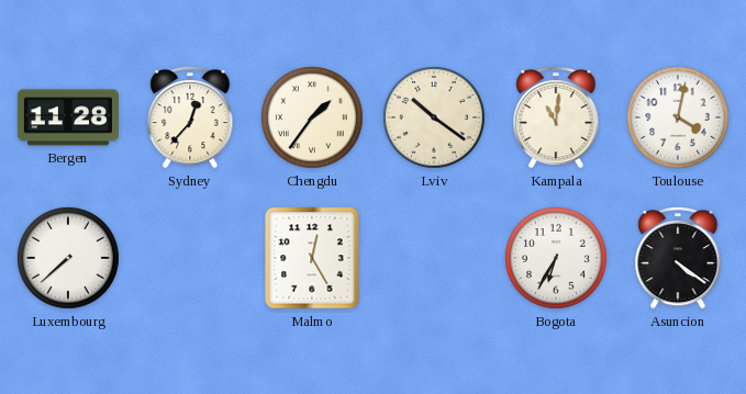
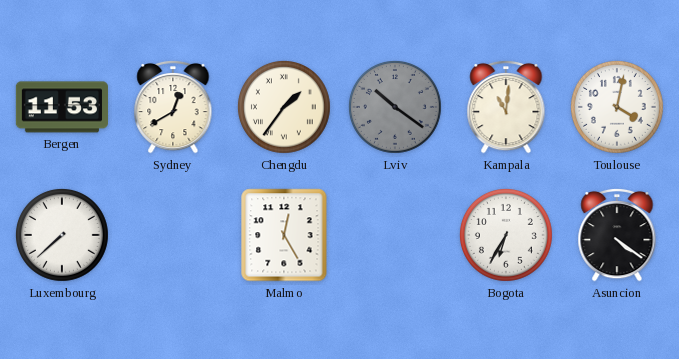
Bergen: 11:28 -> 11:53 (62, 107)
Sydney: 12:37 -> 12:40 (173, 107)
Lviv dial: cream -> grey (395, 107)
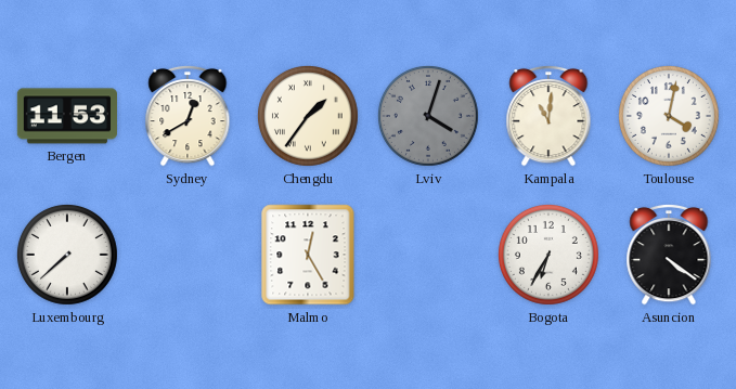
Lviv: 10:21 -> 4:03 (428, 116)
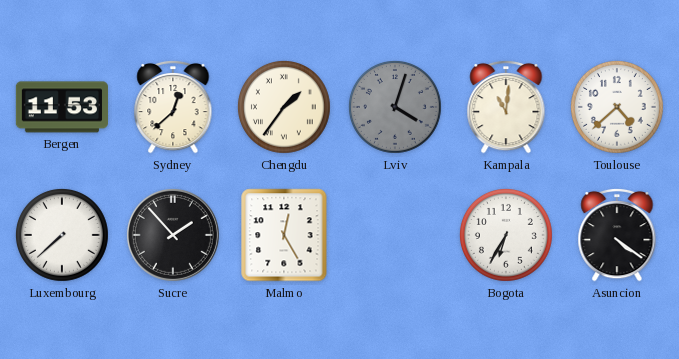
Sydney: 12:40 -> 12:38 (173, 107)
Toulouse: 4:02 -> 4:38 (617, 107)
Sucre: none -> 1:53 (173, 235)
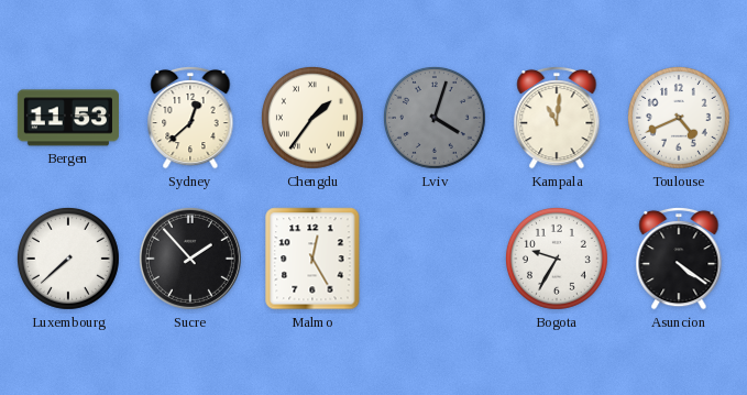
Toulouse: 4:38 -> 4:41 (679, 118)
Bogota: 6:35 -> 9:35 (557, 259)
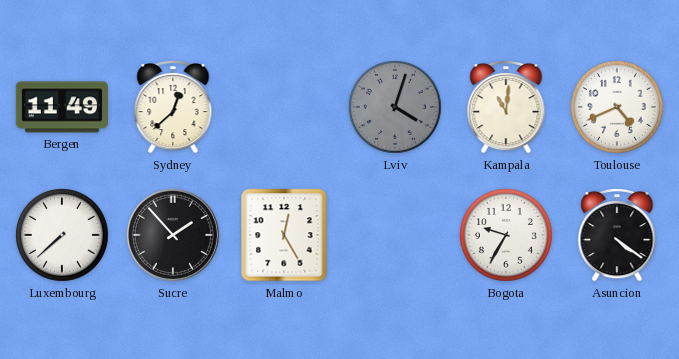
Bergen: 11:53 -> 11:49 (62, 107)
Chengdu: 1:36 -> none (312, 118)
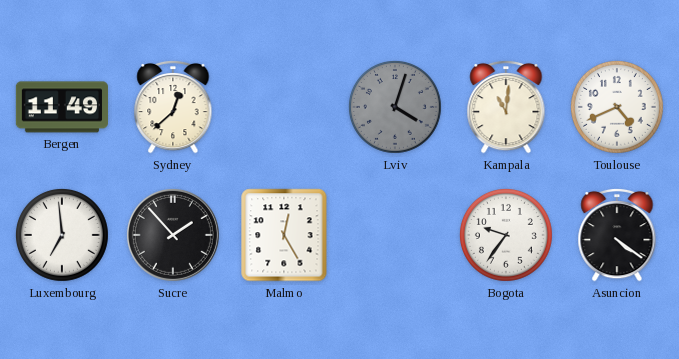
Luxembourg: 7:38 -> 6:59 (62, 235)
Bogota: 9:35 -> 9:36 (506, 235)
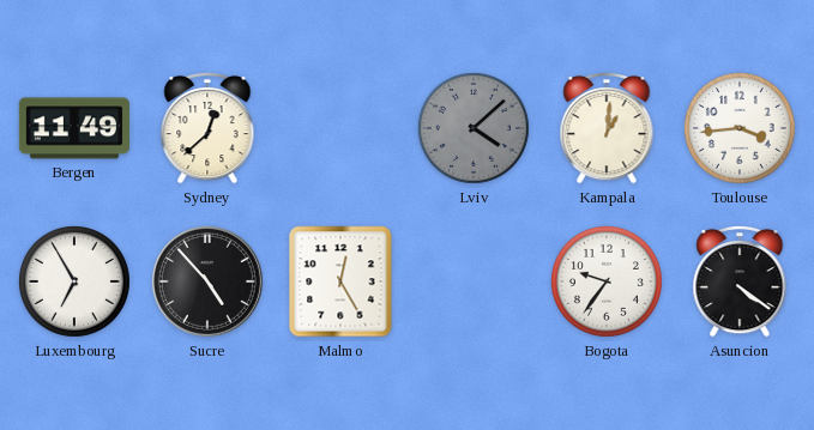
Lviv: 4:03 -> 4:08 (474, 128)
Kampala: 11:01 -> 1:01 (607, 128)
Toulouse: 4:41 -> 3:44 (740, 128)
Luxembourg: 6:59 -> 6:55 (74, 281)
Sucre: 1:53 -> 4:53 (207, 281)
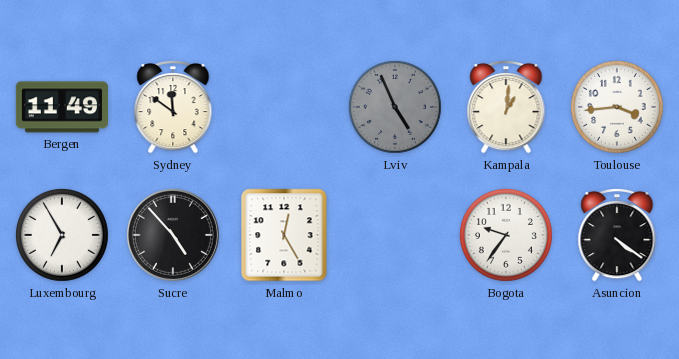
Sydney: 12:38 -> 11:51 (173, 107)
Lviv: 4:08 -> 4:56 (395, 107)
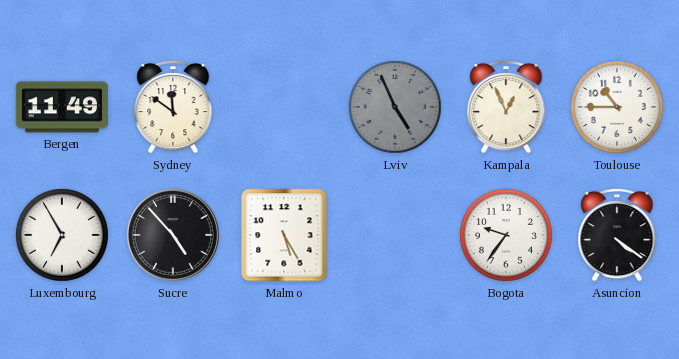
Kampala: 1:01 -> 12:56 (506, 107)
Toulouse: 3:44 -> 10:45 (617, 107)
Malmo: 12:25 -> 5:25 (284, 235)
